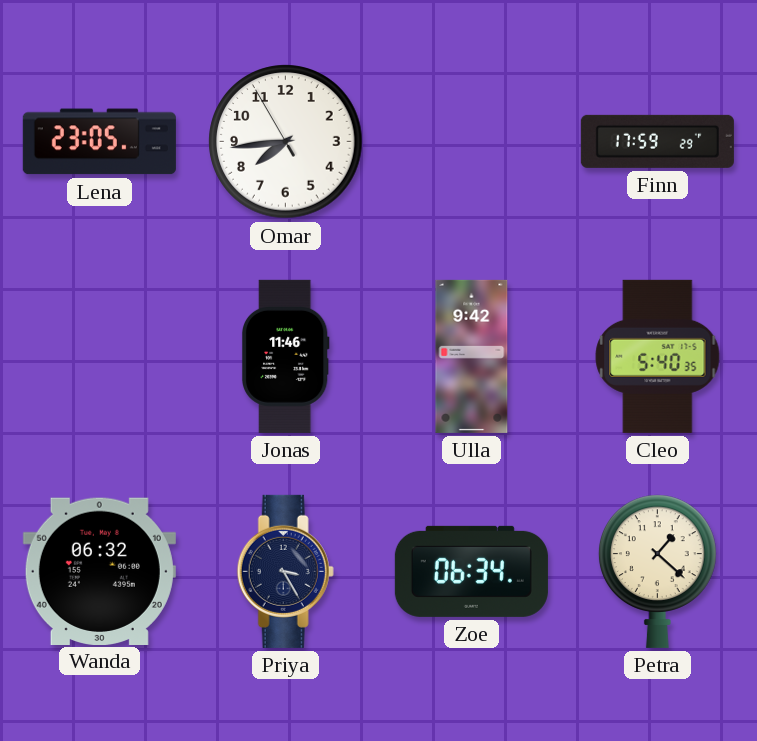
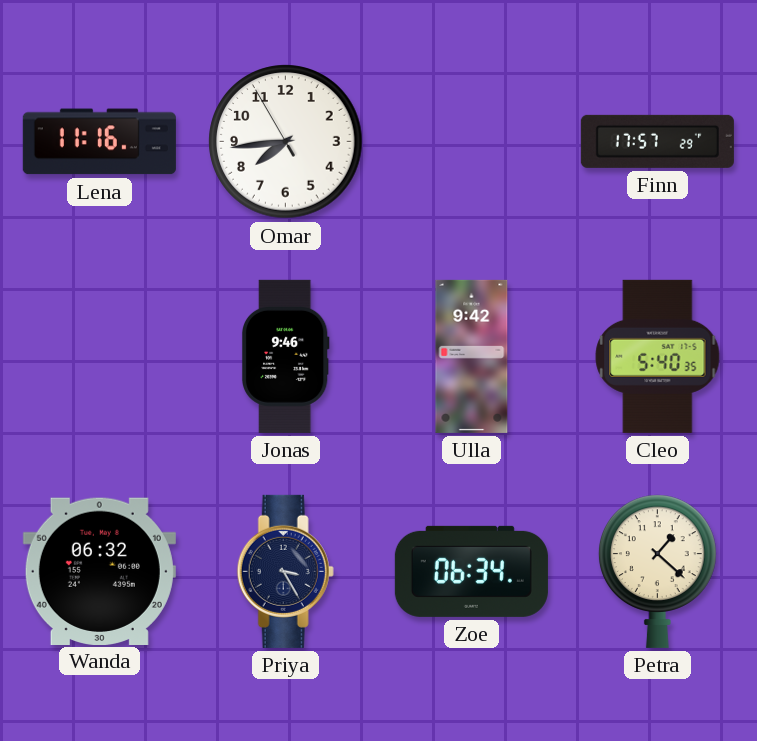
Lena: 23:05 -> 11:16 (99, 142)
Finn: 17:59 -> 17:57 (657, 141)
Jonas: 11:46 -> 9:46 (285, 356)
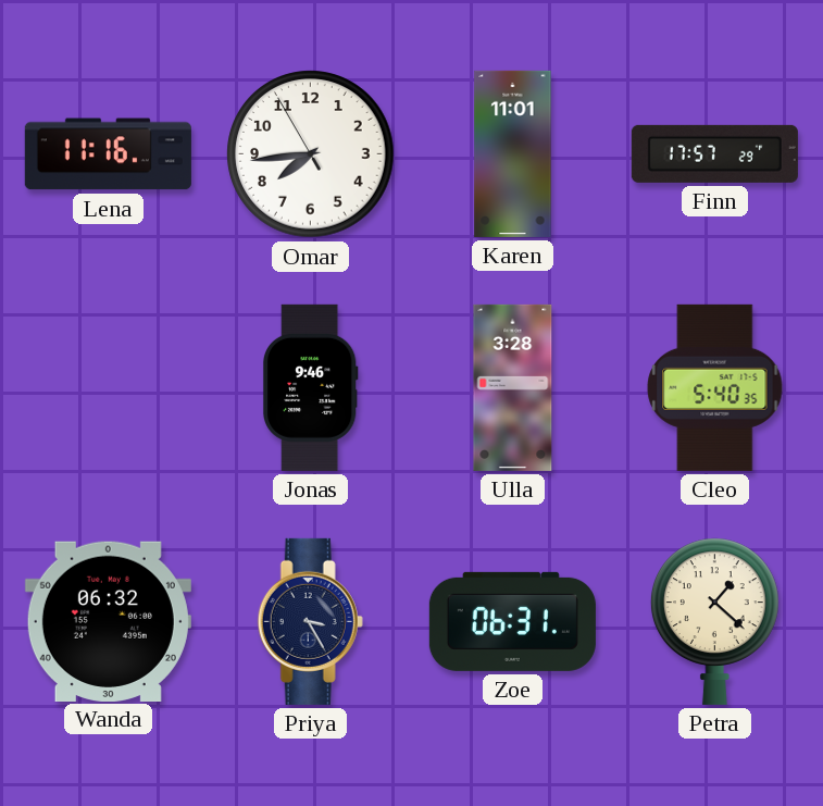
Karen: none -> 11:01 (513, 153)
Ulla: 9:42 -> 3:28 (513, 387)
Zoe: 06:34 -> 06:31 (512, 621)
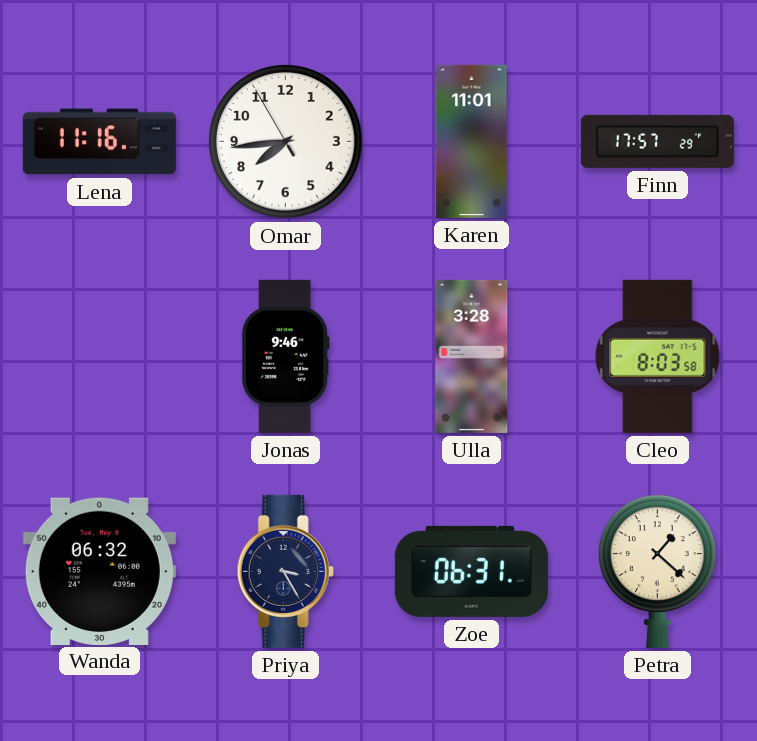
Cleo: 5:40 -> 8:03 (658, 356)
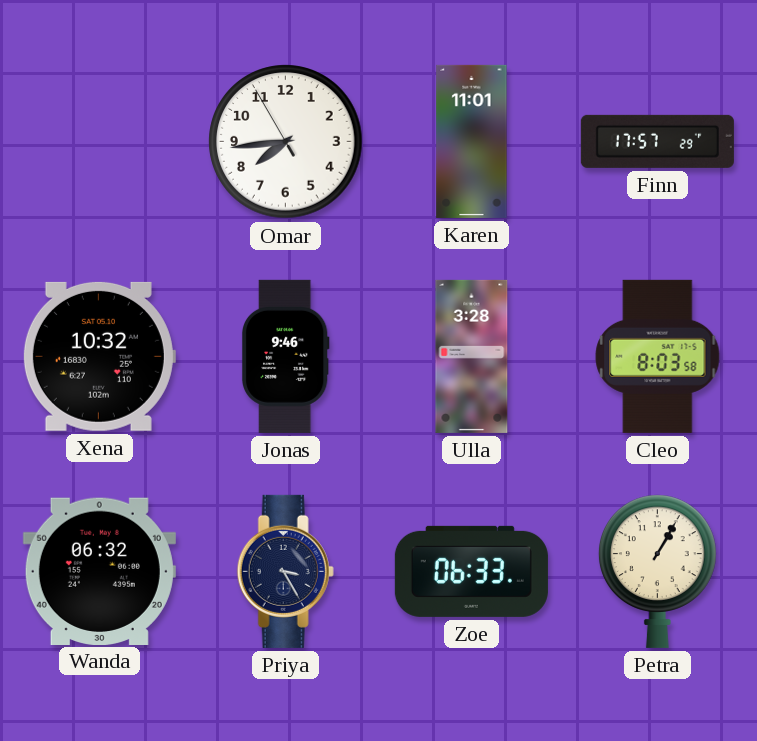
Lena: 11:16 -> none (99, 142)
Xena: none -> 10:32 (99, 356)
Zoe: 06:31 -> 06:33 (471, 571)
Petra: 1:22 -> 1:05 (658, 571)
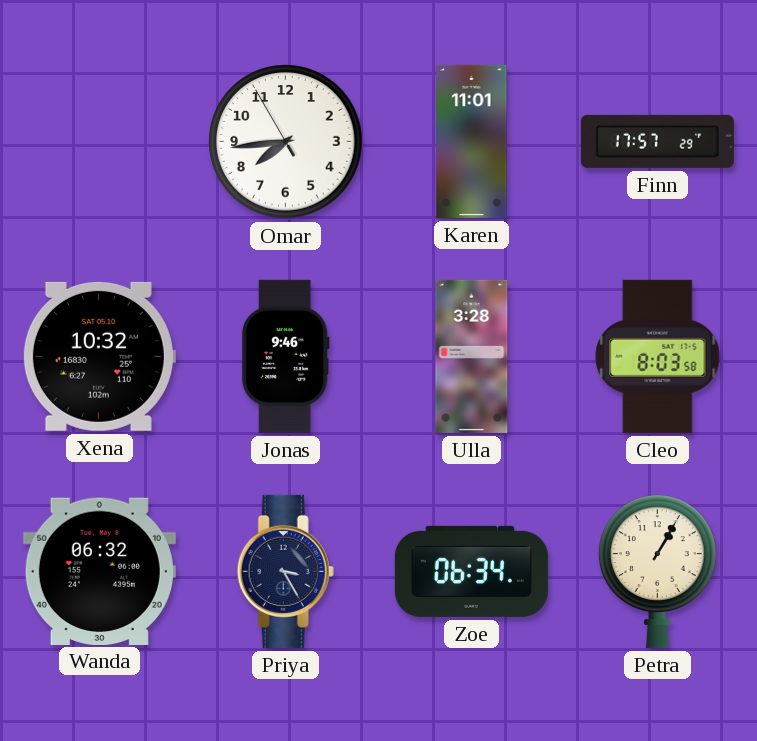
Zoe: 06:33 -> 06:34 (471, 571)
